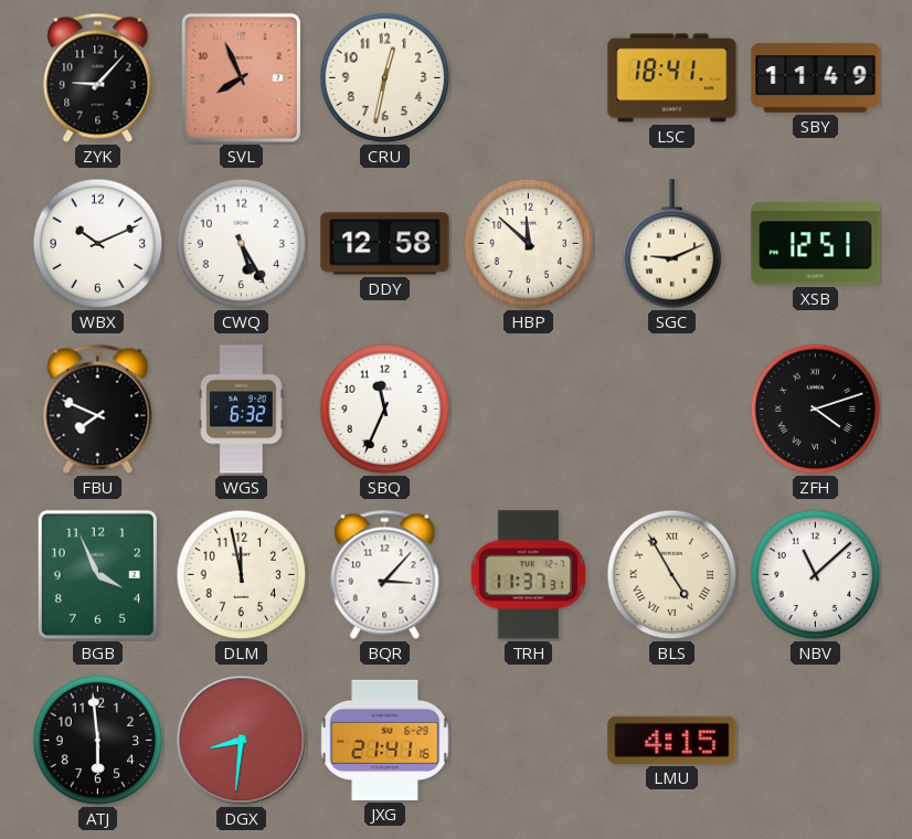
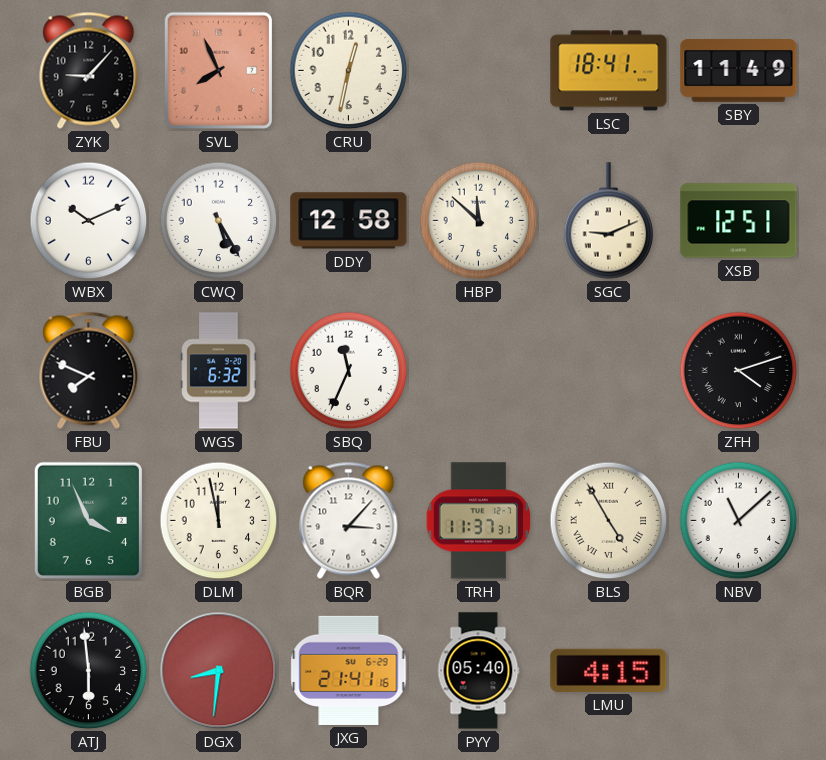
PYY: none -> 05:40 (478, 671)
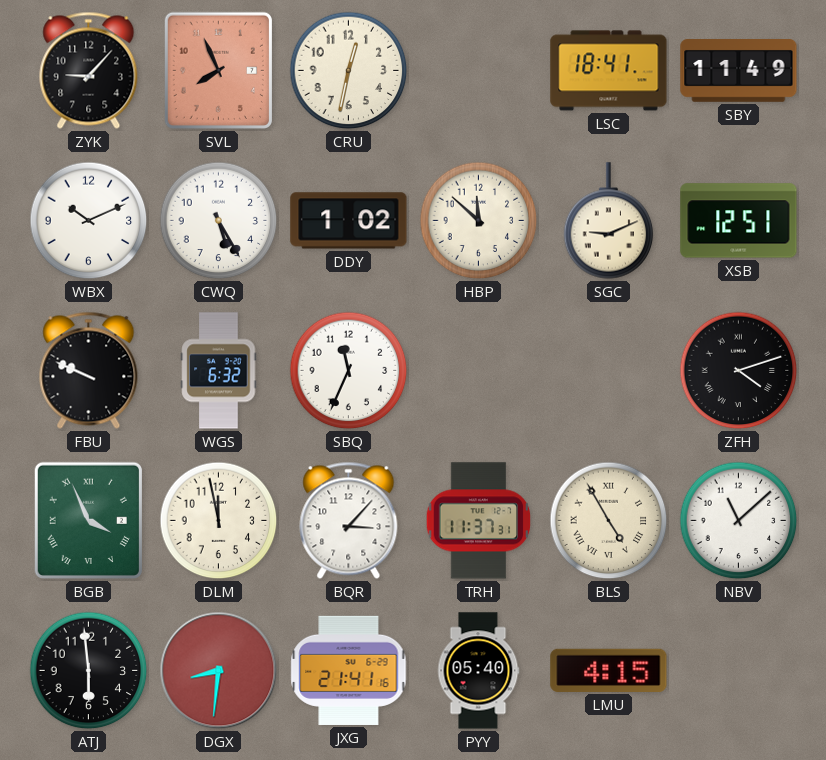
DDY: 12:58 -> 1:02 (349, 221)
FBU: 7:49 -> 9:49 (89, 370)
BGB numerals: Arabic -> Roman (88, 520)
